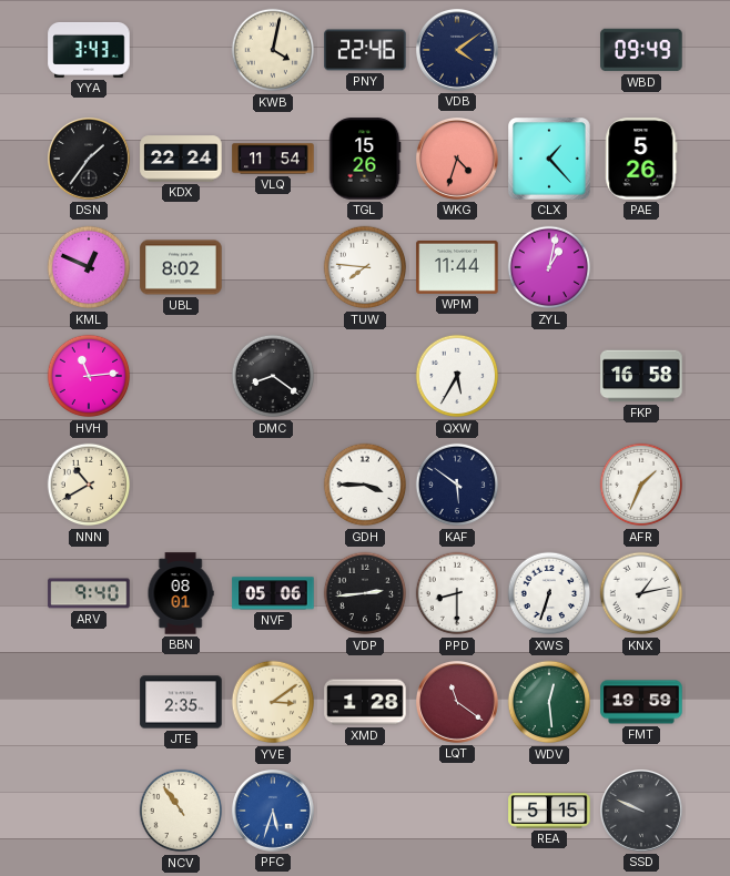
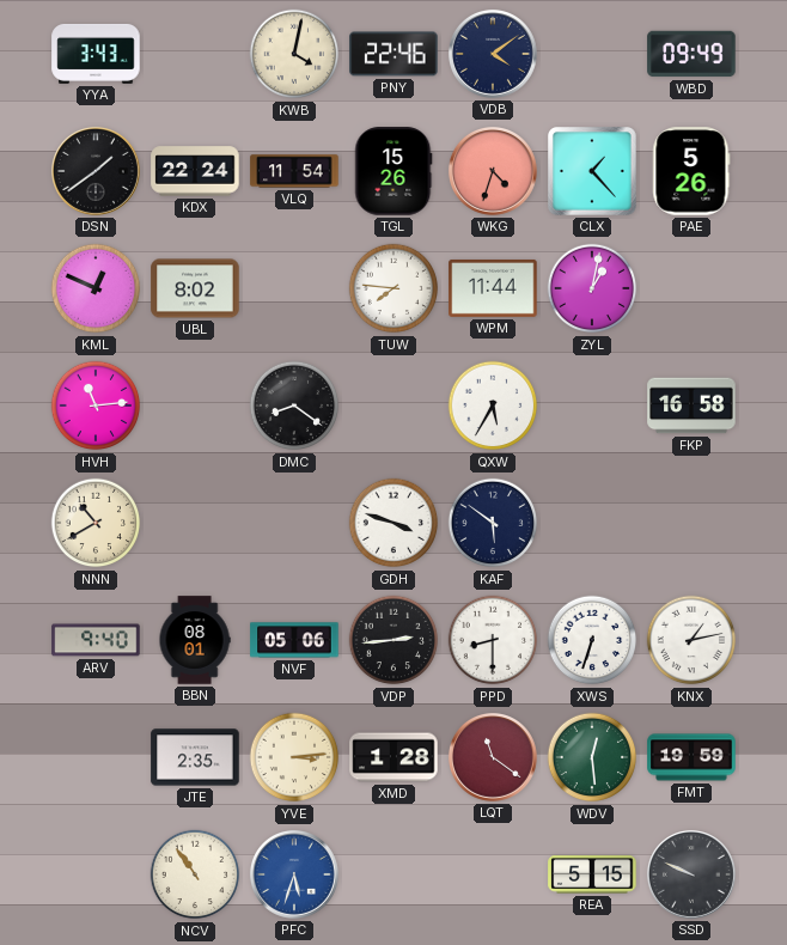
DSN: 1:36 -> 1:39 (96, 171)
GDH: 3:45 -> 3:48 (393, 523)
AFR: 1:34 -> none (641, 485)
YVE: 3:09 -> 3:14 (294, 757)
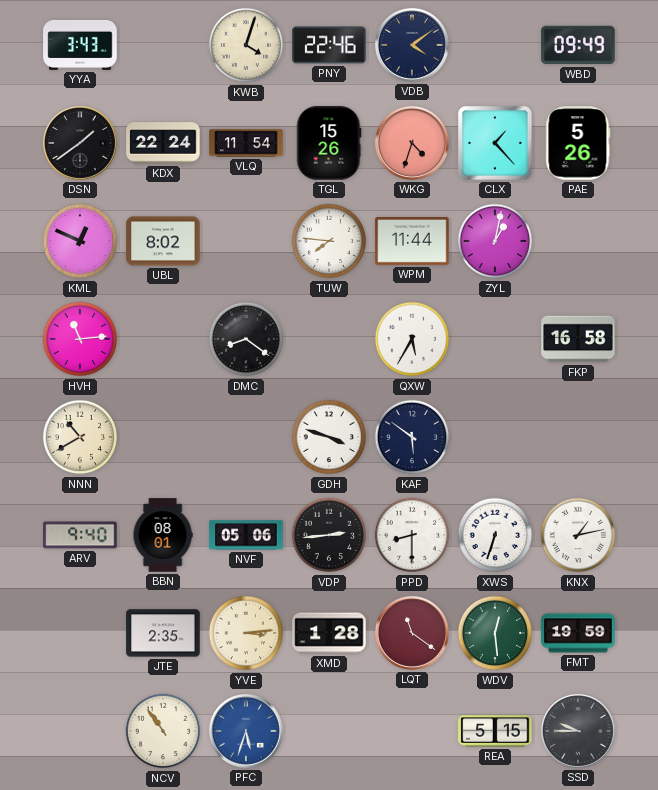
KWB: 4:02 -> 4:03 (246, 45)
SSD: 9:49 -> 9:45 (578, 731)
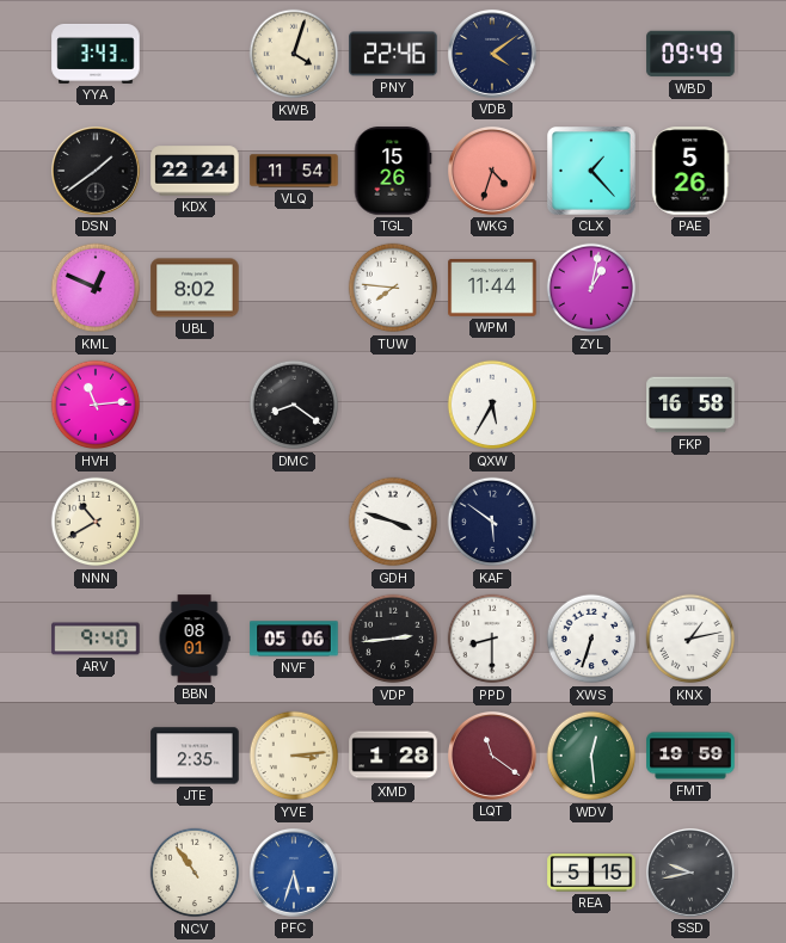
SSD: 9:45 -> 9:43 (690, 873)
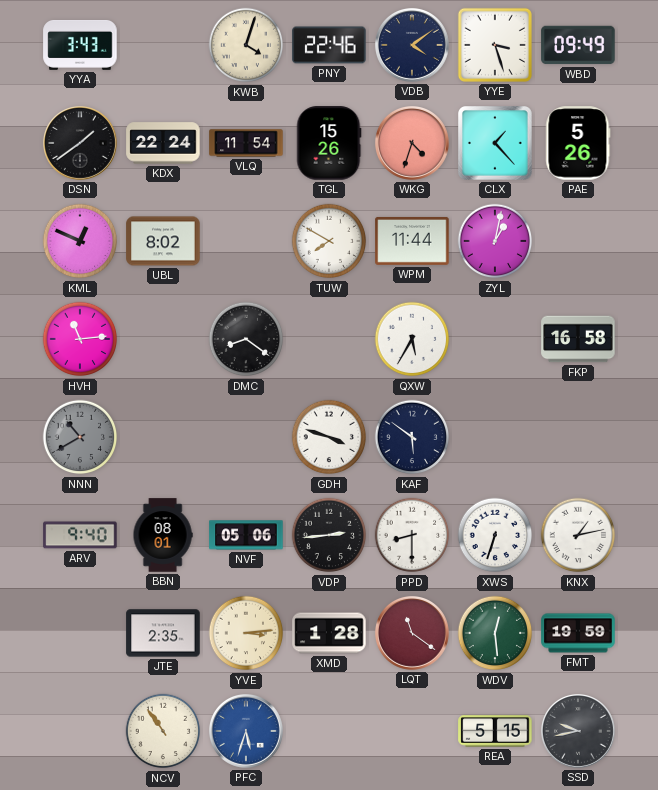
YYE: none -> 3:27 (495, 45)
TUW: 7:46 -> 7:50 (329, 241)
NNN dial: cream -> grey (80, 437)
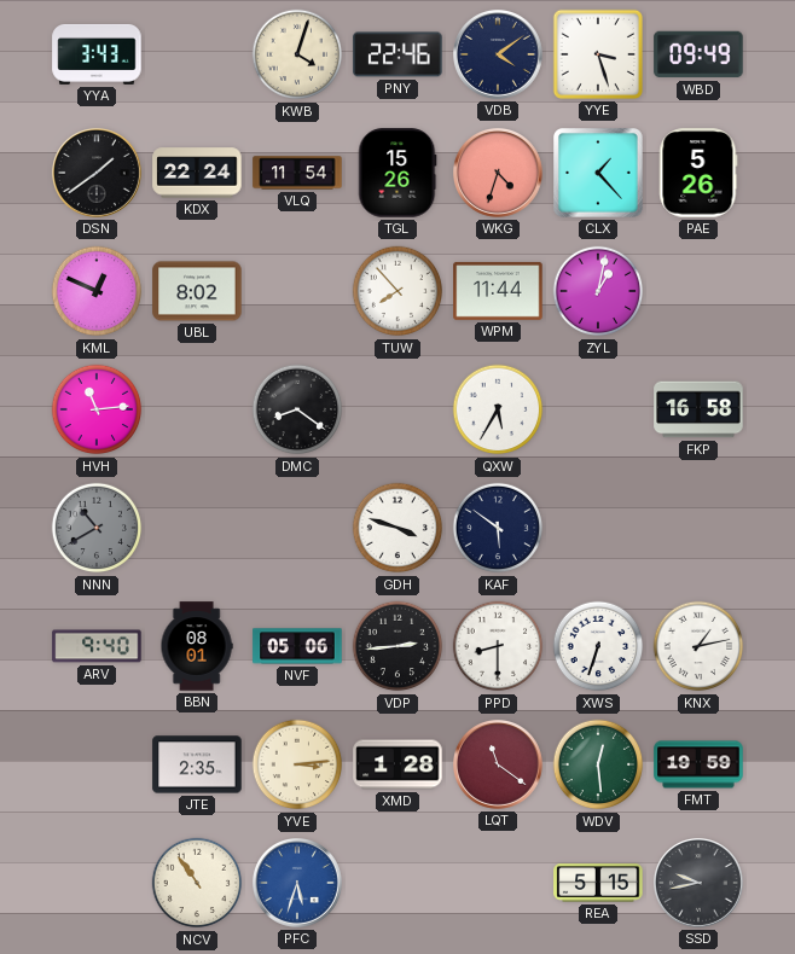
TUW: 7:50 -> 7:53 (397, 291)
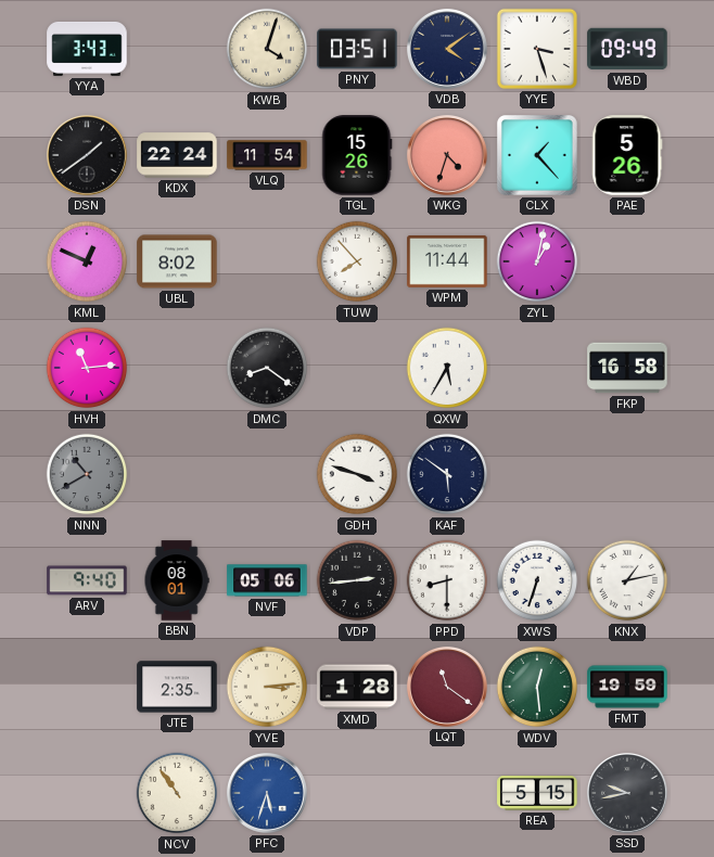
PNY: 22:46 -> 03:51 (357, 49)
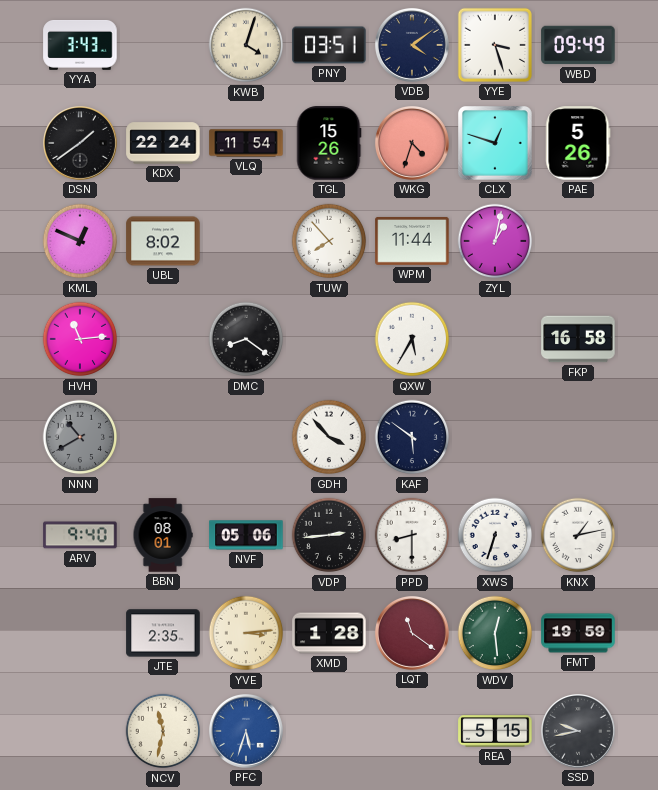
CLX: 1:23 -> 12:48 (496, 144)
GDH: 3:48 -> 3:53 (329, 437)
NCV: 10:54 -> 11:32 (163, 731)
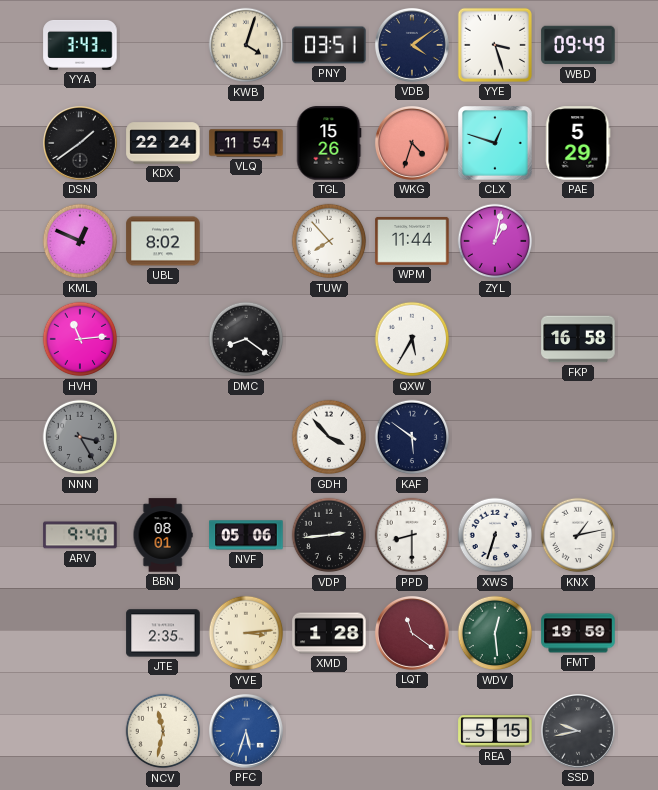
PAE: 5:26 -> 5:29 (578, 143)
NNN: 10:40 -> 3:25 (80, 437)
